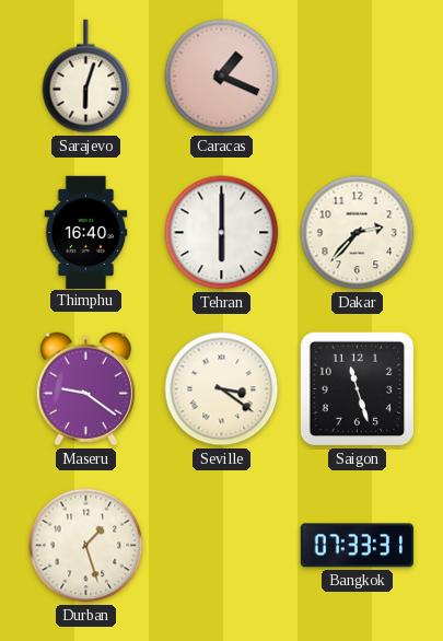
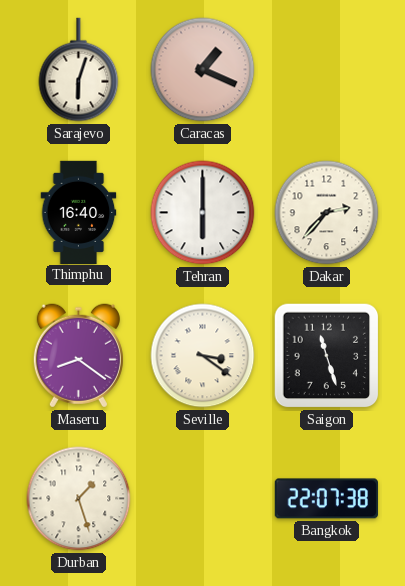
Maseru: 9:21 -> 8:21 (78, 356)
Bangkok: 07:33 -> 22:07 (326, 499)
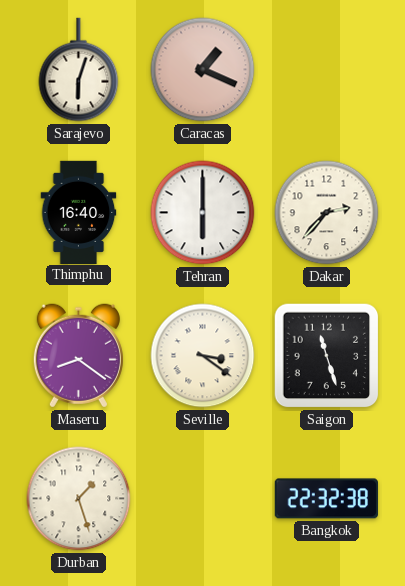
Bangkok: 22:07 -> 22:32 (326, 499)
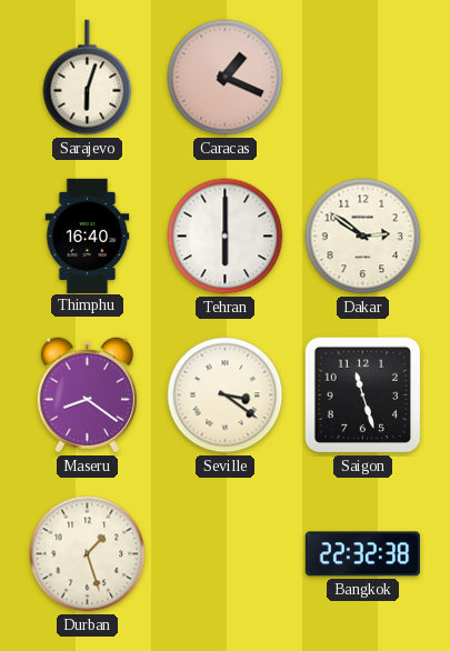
Dakar: 2:37 -> 2:51 (363, 237)
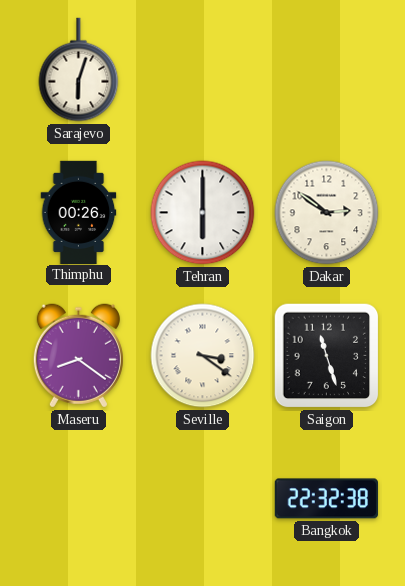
Caracas: 1:19 -> none (226, 78)
Thimphu: 16:40 -> 00:26 (79, 212)
Durban: 1:27 -> none (88, 554)
